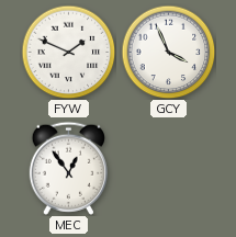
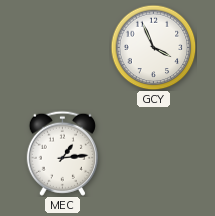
FYW: 1:49 -> none (68, 52)
MEC: 12:54 -> 1:14 (62, 153)
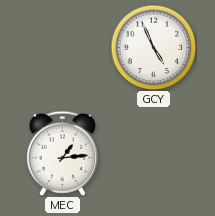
GCY: 3:56 -> 4:56 (153, 47)
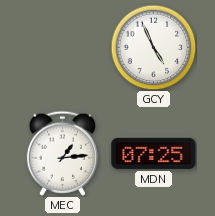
MDN: none -> 07:25 (154, 153)
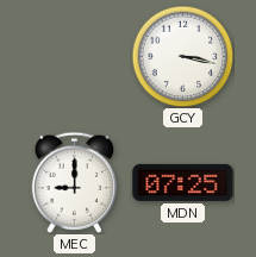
GCY: 4:56 -> 3:17 (182, 56)
MEC: 1:14 -> 9:00 (74, 182)
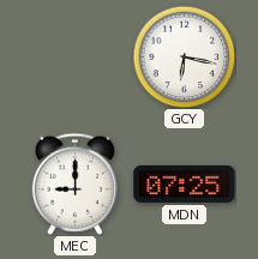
GCY: 3:17 -> 6:17 (184, 56)
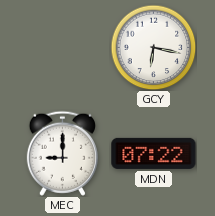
MDN: 07:25 -> 07:22 (154, 153)
